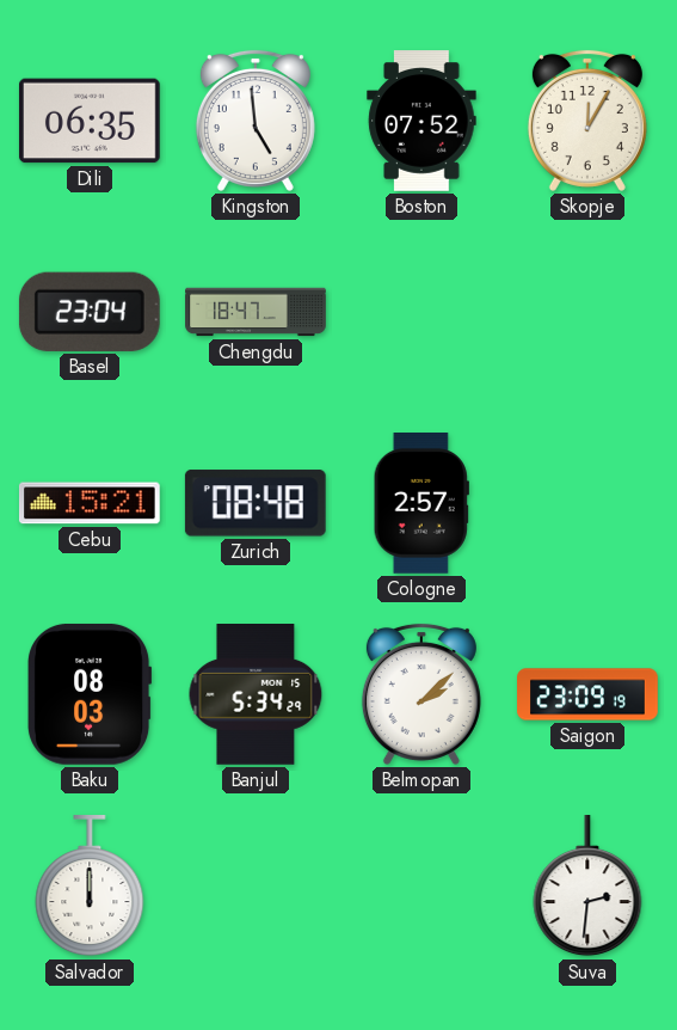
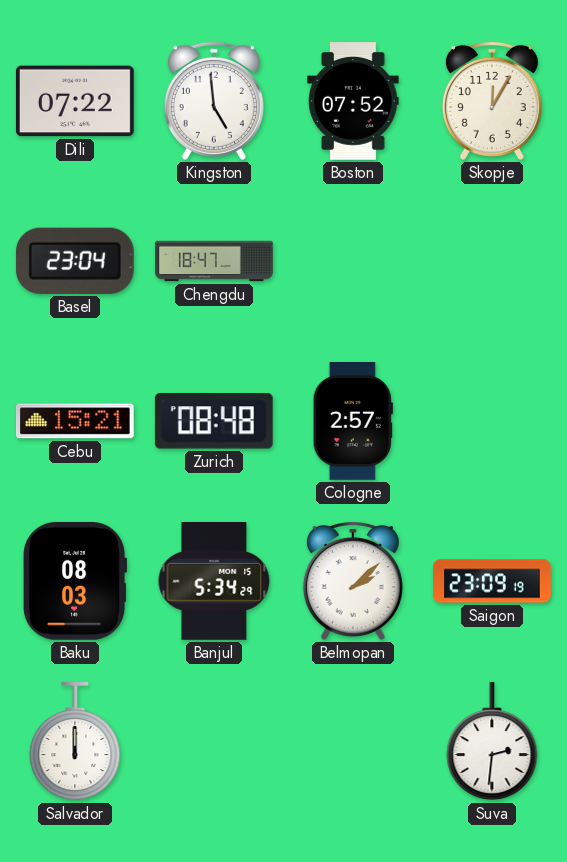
Dili: 06:35 -> 07:22 (75, 101)
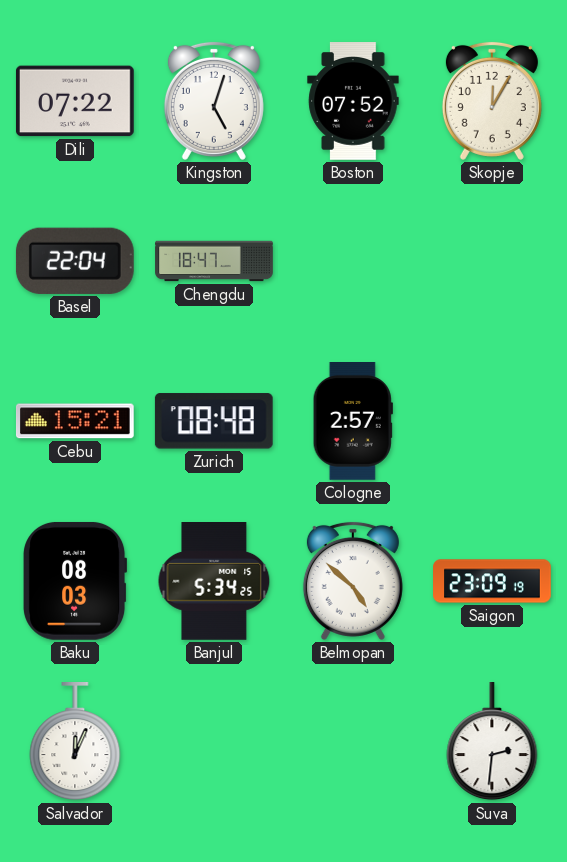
Kingston: 4:59 -> 5:03 (214, 101)
Basel: 23:04 -> 22:04 (75, 261)
Banjul: 5:34:29 -> 5:34:25 (214, 582)
Belmopan: 2:08 -> 4:52 (353, 581)
Salvador: 12:00 -> 12:04 (75, 742)
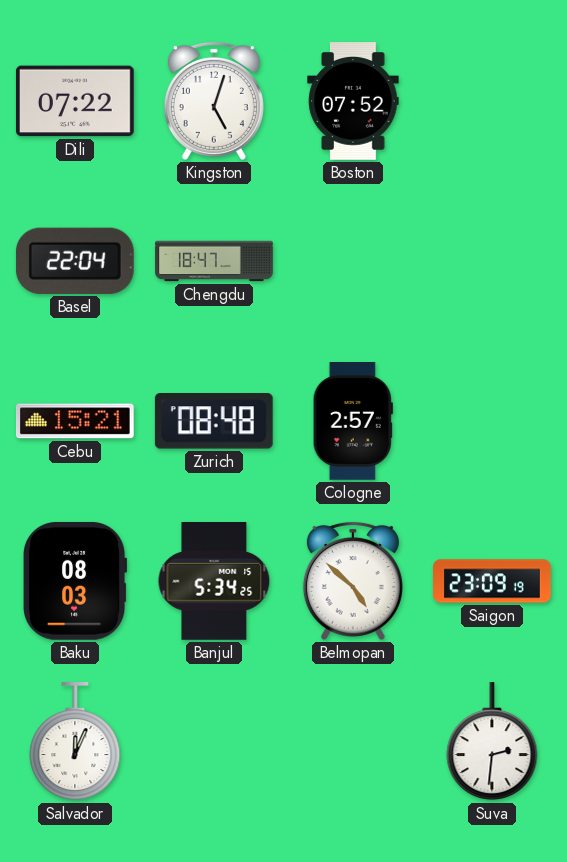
Skopje: 12:05 -> none (492, 101)
